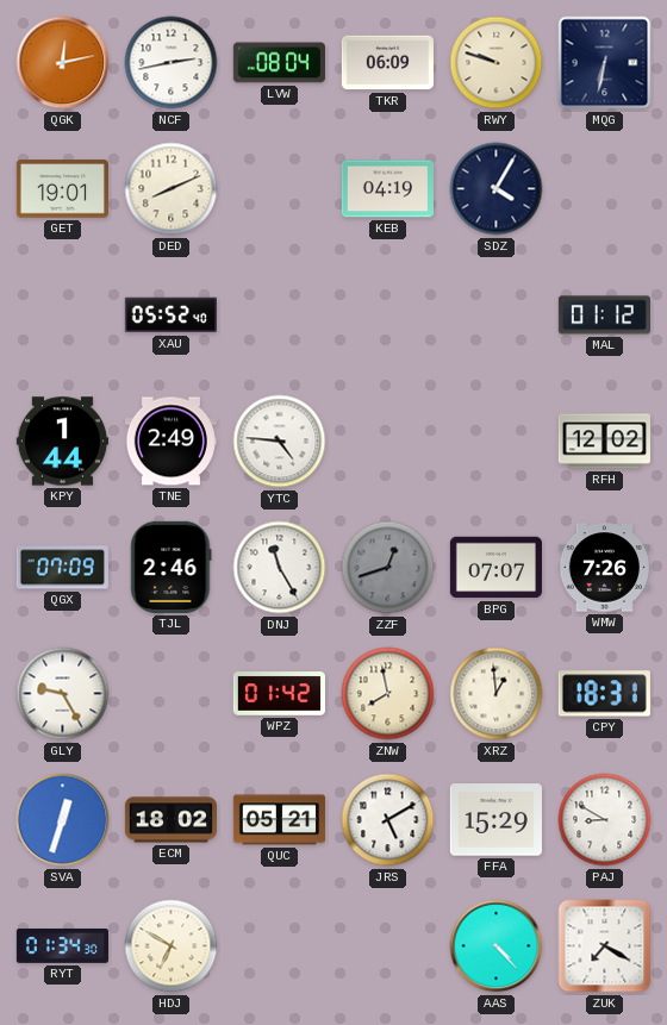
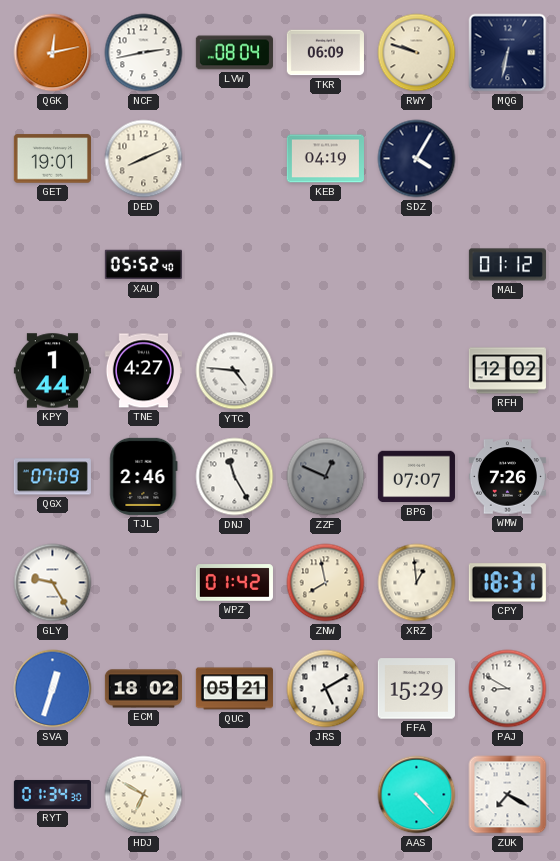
TNE: 2:49 -> 4:27 (143, 371)
ZZF: 12:42 -> 12:49 (326, 477)
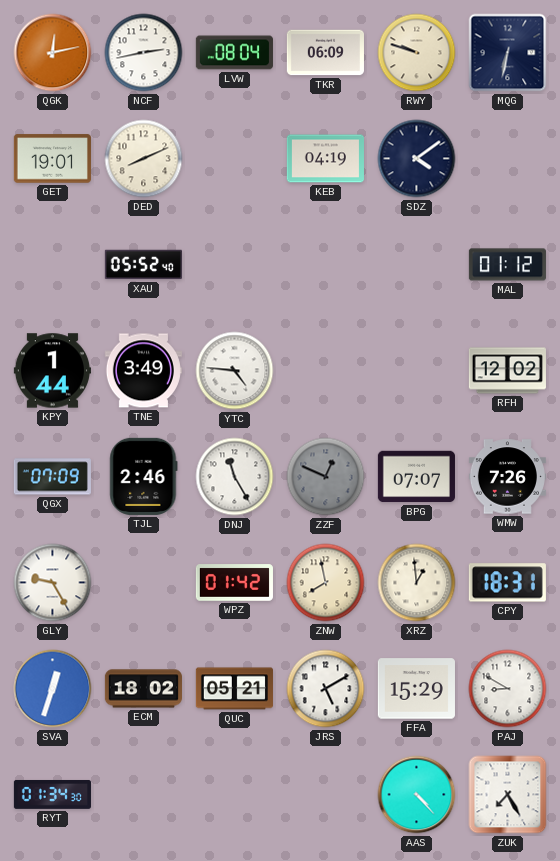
SDZ: 4:05 -> 4:09 (417, 159)
TNE: 4:27 -> 3:49 (143, 371)
HDJ: 6:50 -> none (144, 795)
ZUK: 7:20 -> 7:25 (508, 795)
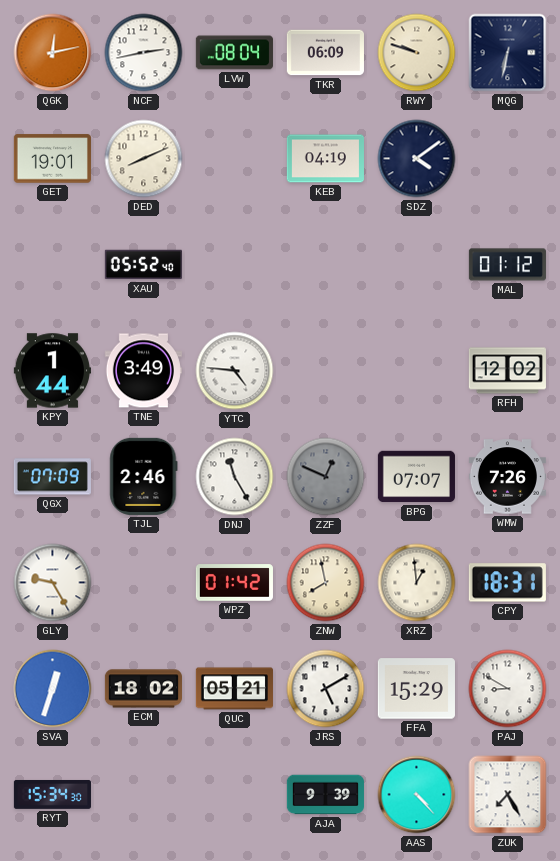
RYT: 01:34 -> 15:34 (52, 795)
AJA: none -> 9:39 (325, 795)
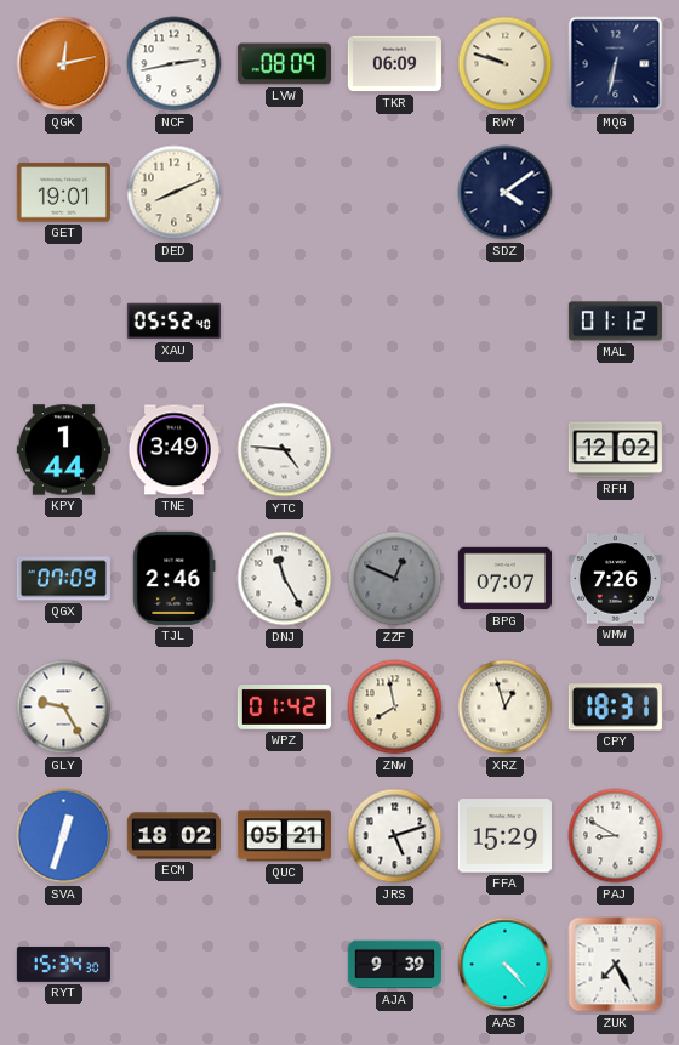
LVW: 08:04 -> 08:09 (284, 64)
KEB: 04:19 -> none (325, 159)
XRZ: 12:59 -> 12:57 (506, 708)
JRS: 5:10 -> 5:12 (395, 836)
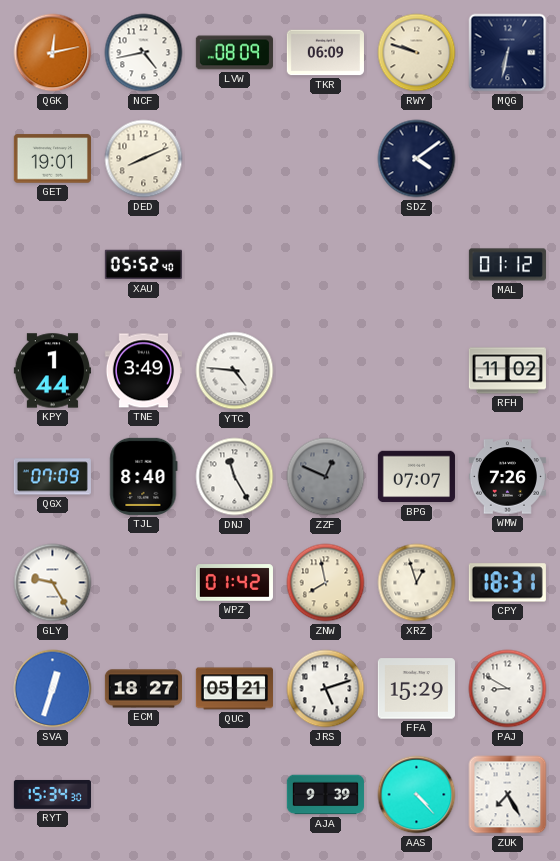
NCF: 2:43 -> 4:43 (144, 53)
RFH: 12:02 -> 11:02 (507, 371)
TJL: 2:46 -> 8:40 (144, 476)
ECM: 18:02 -> 18:27 (143, 689)
